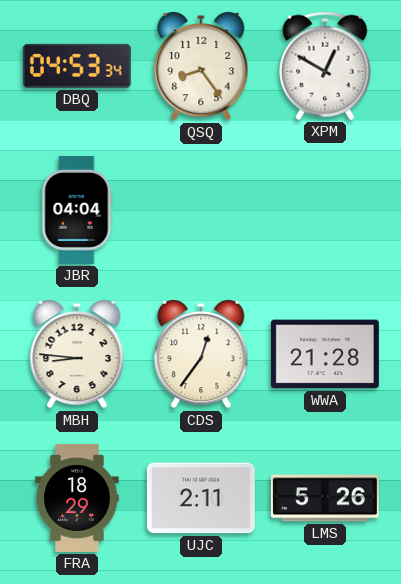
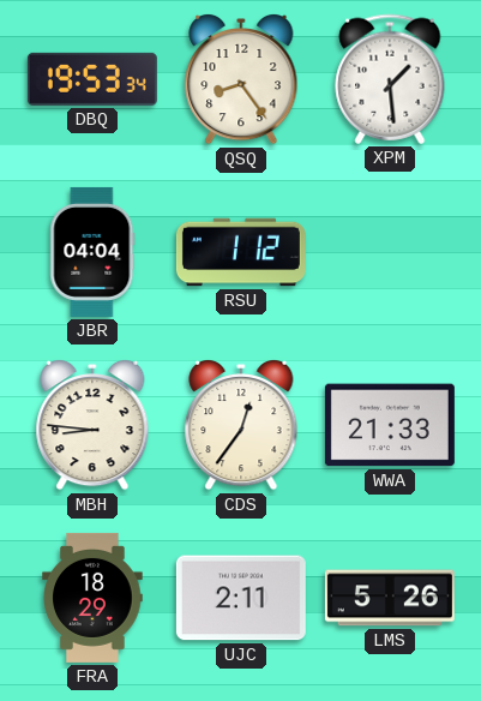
DBQ: 04:53 -> 19:53 (92, 79)
XPM: 12:50 -> 1:29 (390, 79)
RSU: none -> 1:12 (241, 252)
WWA: 21:28 -> 21:33 (390, 425)
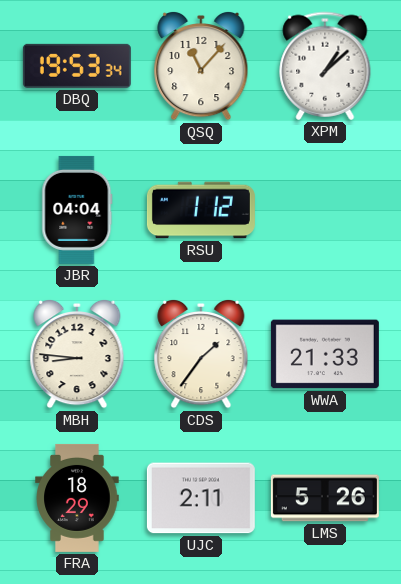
QSQ: 8:24 -> 11:07 (201, 66)
XPM: 1:29 -> 1:08 (325, 66)
CDS: 12:36 -> 1:36 (201, 354)
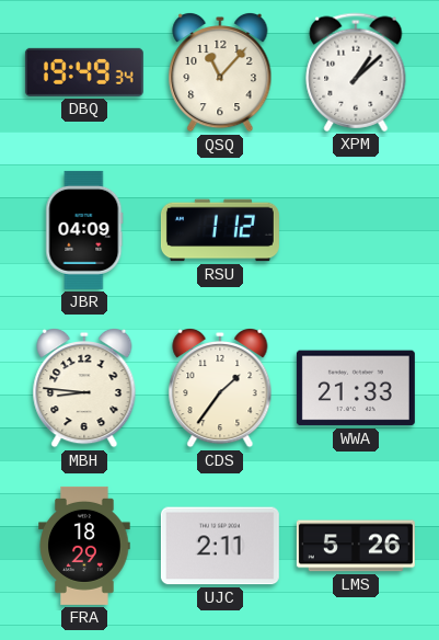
DBQ: 19:53 -> 19:49 (84, 72)
JBR: 04:04 -> 04:09 (84, 230)
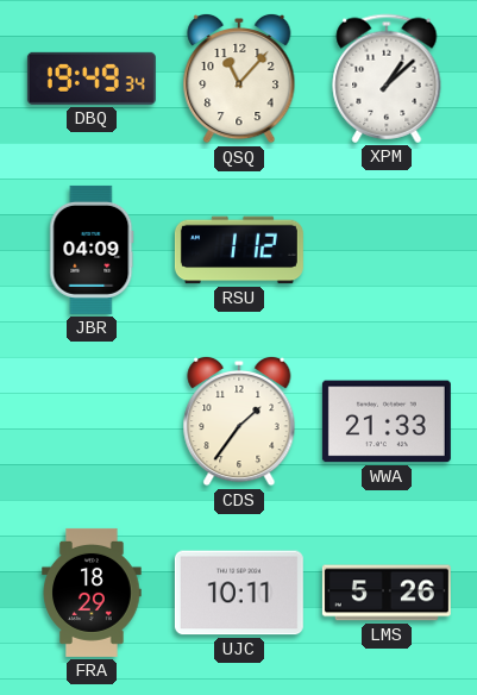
MBH: 8:46 -> none (84, 388)
UJC: 2:11 -> 10:11 (239, 593)
